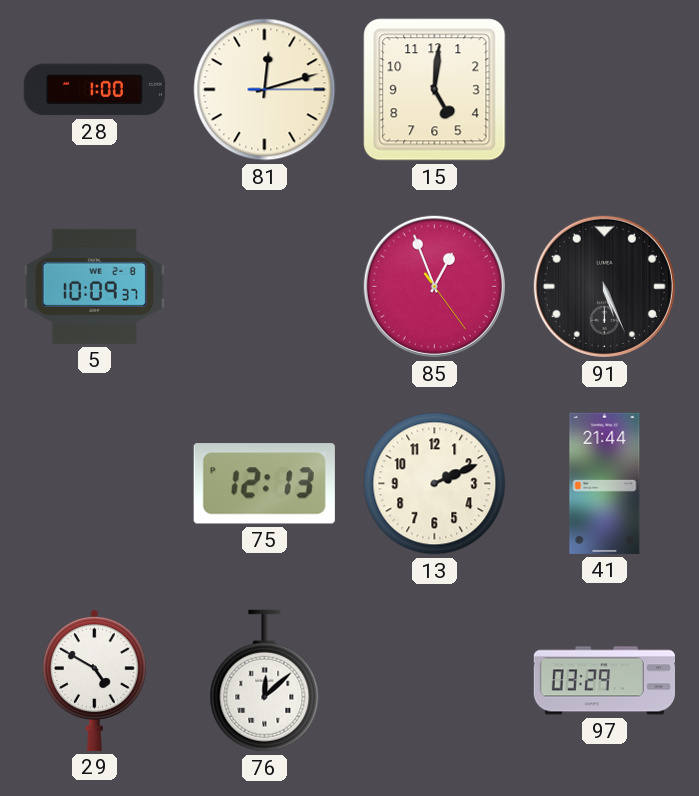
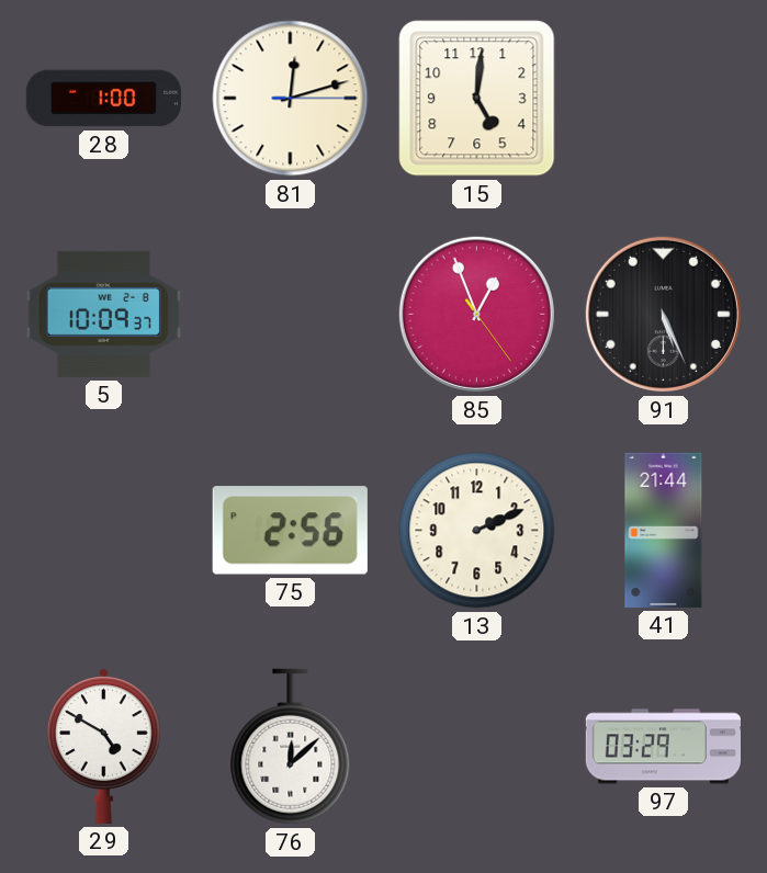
75: 12:13 -> 2:56 (290, 531)
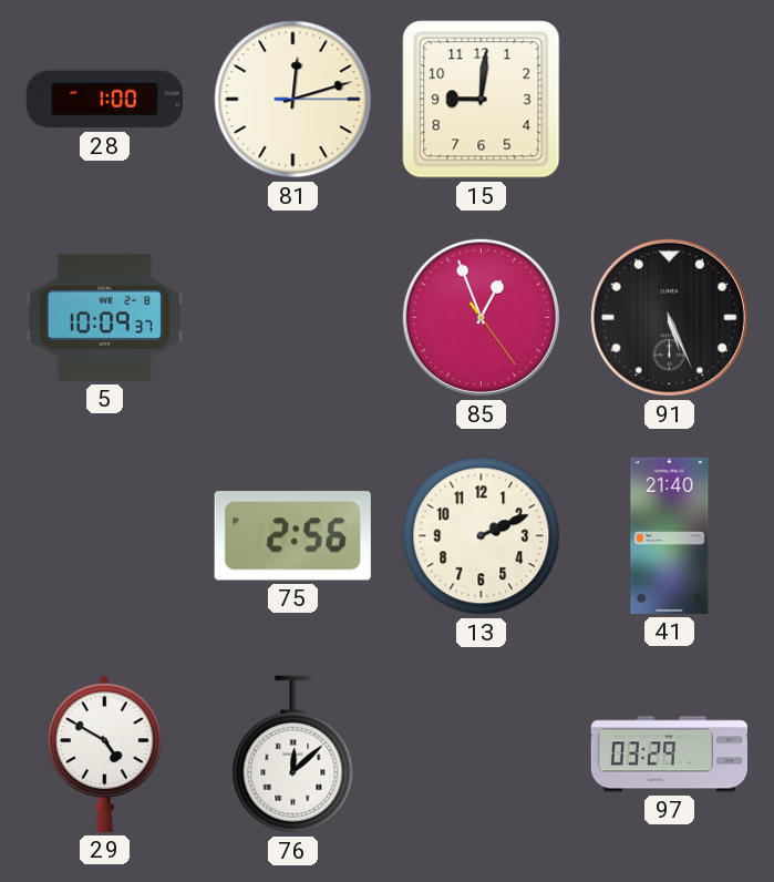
15: 5:01 -> 9:01 (482, 100)
41: 21:44 -> 21:40 (670, 535)
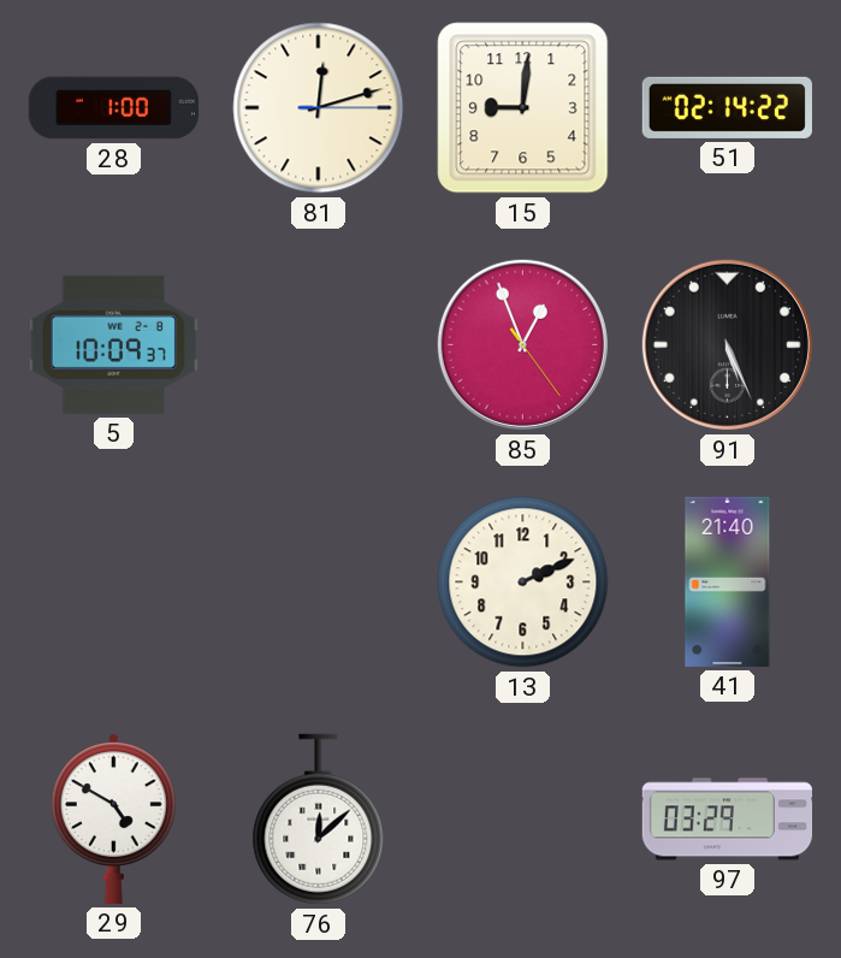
51: none -> 02:14 (727, 107)
75: 2:56 -> none (292, 536)
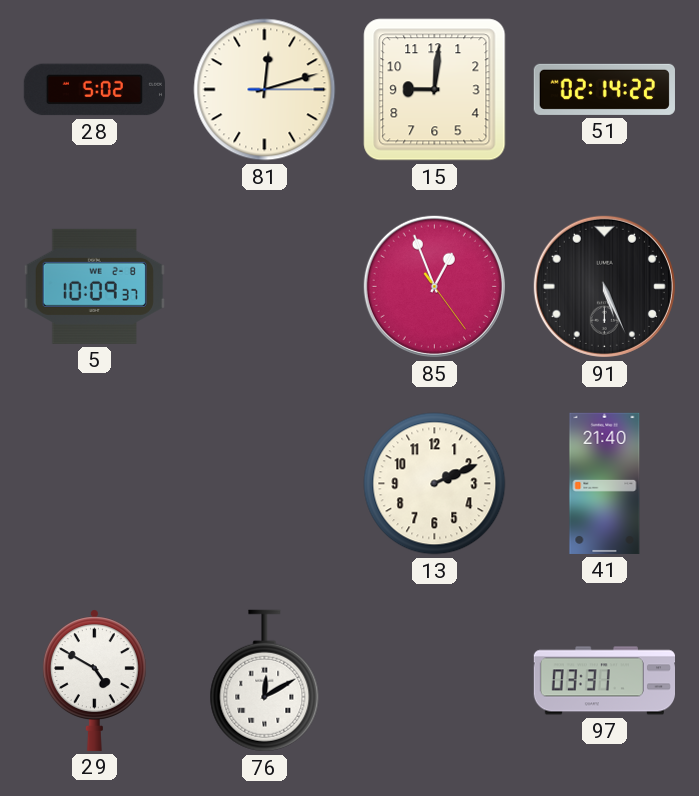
28: 1:00 -> 5:02 (94, 90)
76: 12:08 -> 12:10 (265, 681)
97: 03:29 -> 03:31 (604, 681)
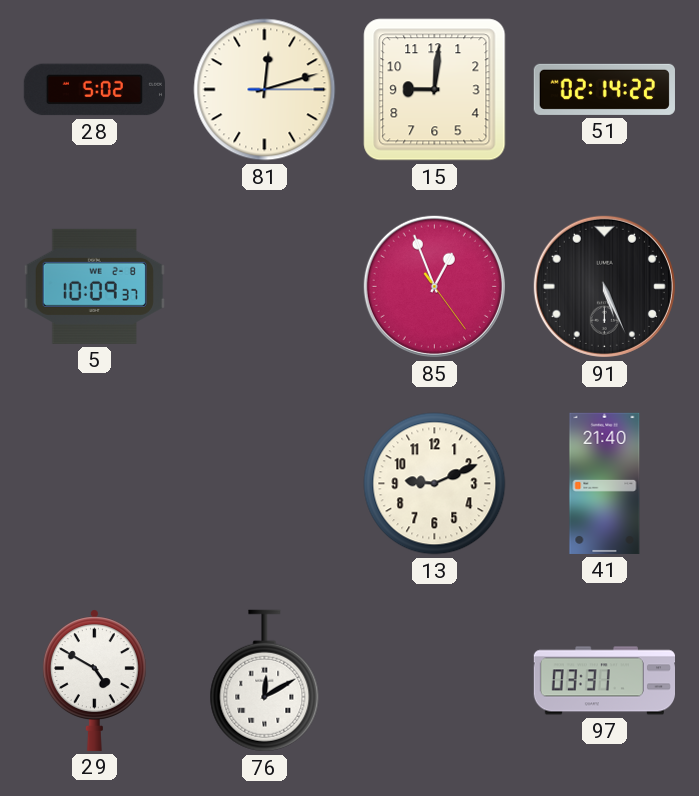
13: 2:11 -> 9:11 (435, 484)
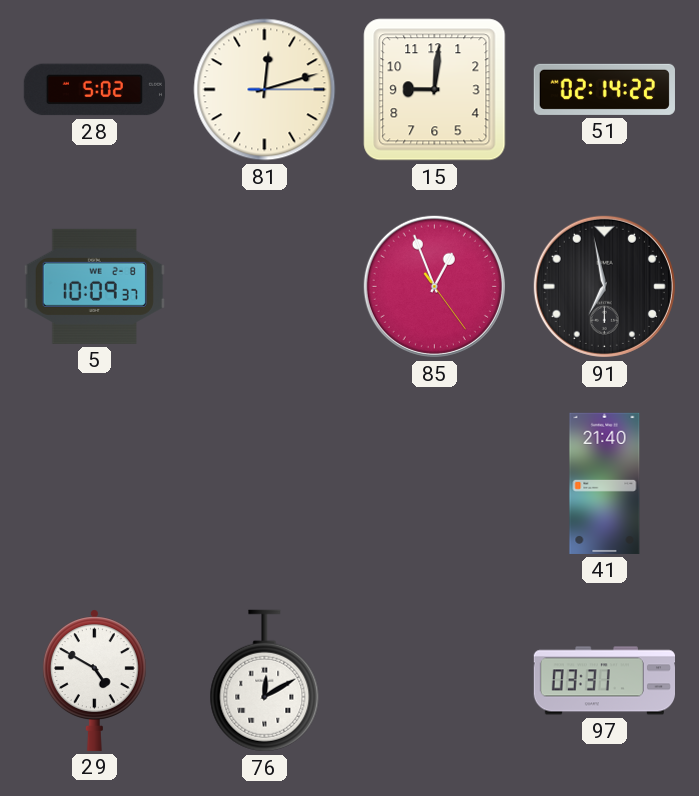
91: 5:26 -> 6:58 (604, 286)
13: 9:11 -> none (435, 484)
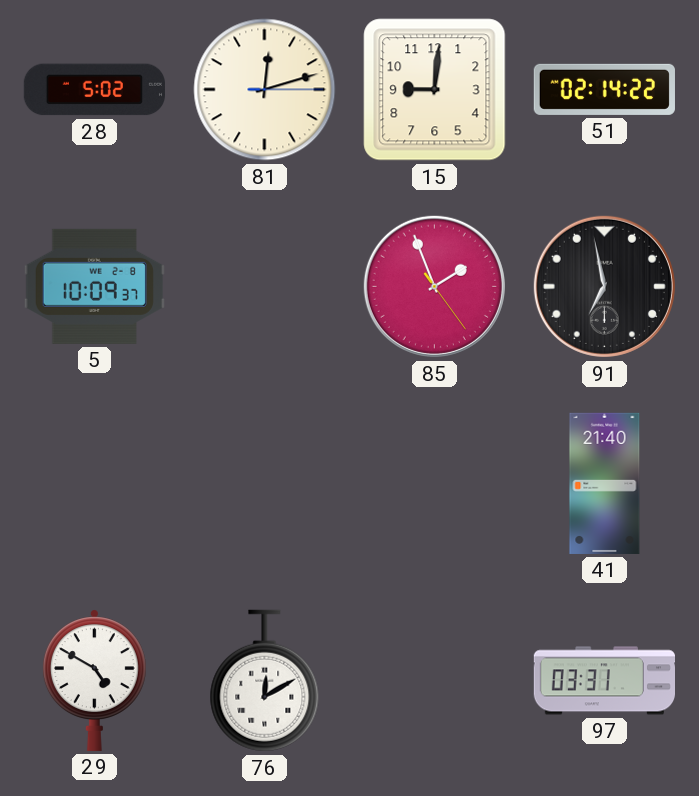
85: 12:56 -> 1:56 (434, 286)
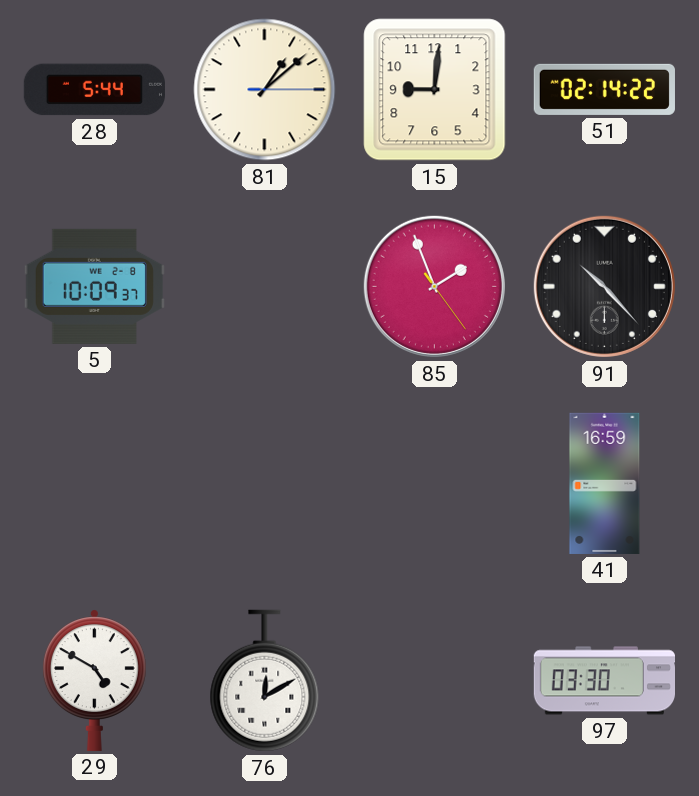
28: 5:02 -> 5:44 (94, 90)
81: 12:12 -> 1:08 (265, 90)
91: 6:58 -> 10:23 (604, 286)
41: 21:40 -> 16:59 (605, 483)
97: 03:31 -> 03:30 (604, 681)
